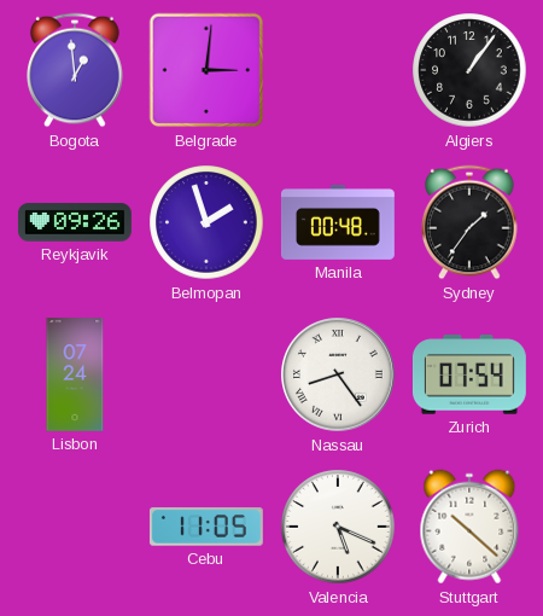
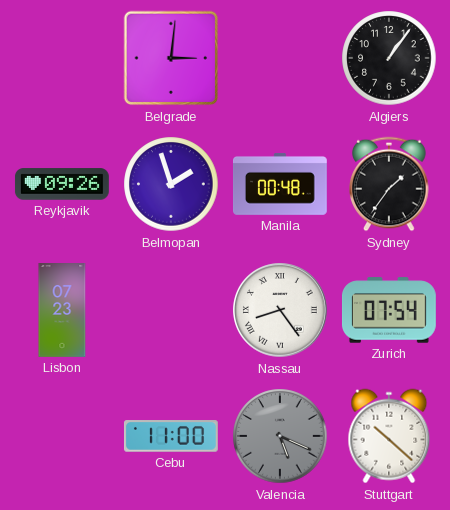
Bogota: 12:59 -> none (75, 70)
Lisbon: 07:24 -> 07:23 (62, 311)
Cebu: 11:05 -> 11:00 (171, 436)
Valencia dial: white -> grey (280, 436)
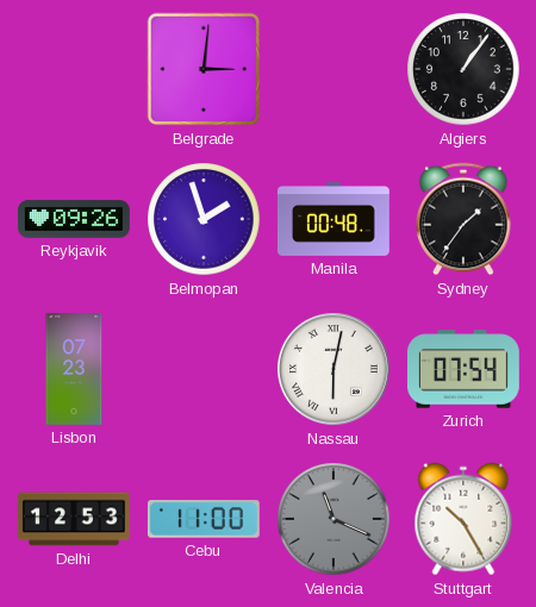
Nassau: 8:24 -> 6:02 (335, 370)
Delhi: none -> 12:53 (74, 519)
Valencia: 5:19 -> 11:19 (334, 519)
Stuttgart: 10:22 -> 10:25 (463, 519)
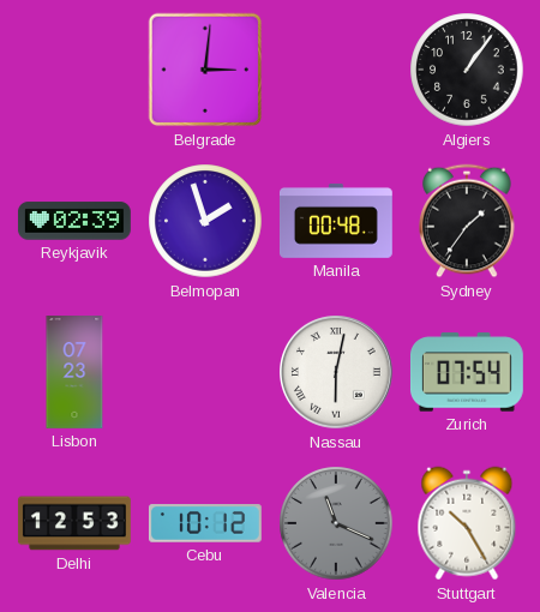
Reykjavik: 09:26 -> 02:39 (74, 221)
Cebu: 11:00 -> 10:12 (205, 523)
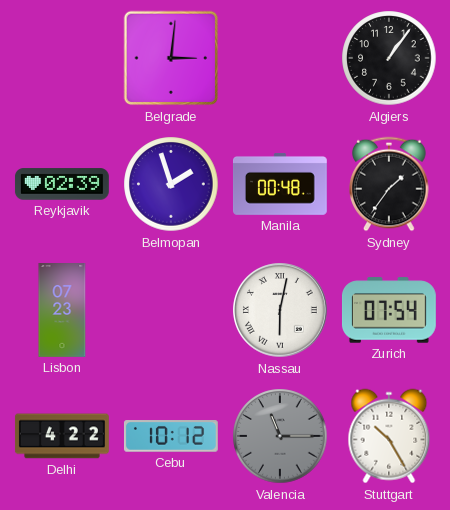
Delhi: 12:53 -> 4:22 (62, 436)
Valencia: 11:19 -> 11:15 (280, 436)
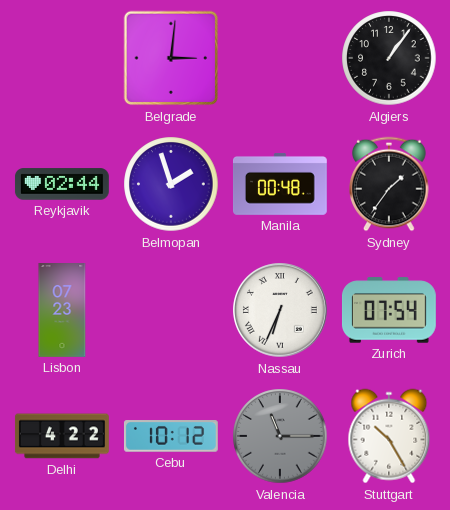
Reykjavik: 02:39 -> 02:44 (62, 184)
Nassau: 6:02 -> 6:34 (281, 311)
